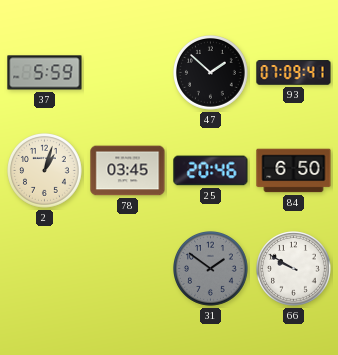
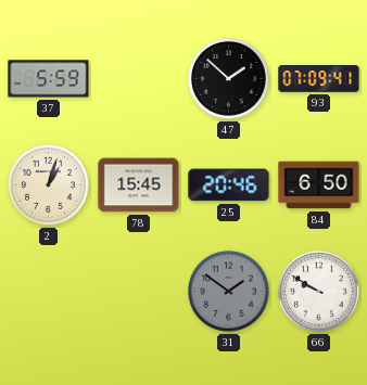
78: 03:45 -> 15:45 (139, 185)
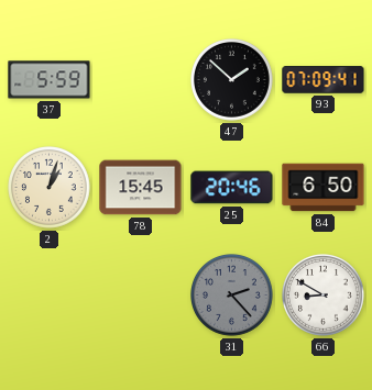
31: 1:51 -> 2:23 (232, 296)
66: 9:50 -> 8:50 (324, 296)
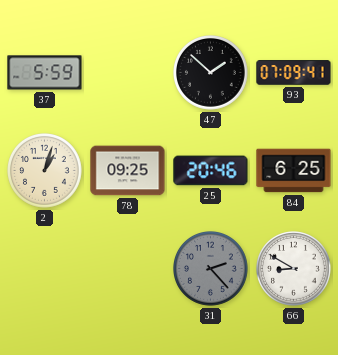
78: 15:45 -> 09:25 (128, 171)
84: 6:50 -> 6:25 (294, 171)
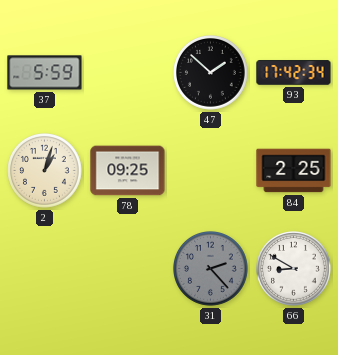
93: 07:09 -> 17:42 (294, 73)
25: 20:46 -> none (211, 171)
84: 6:25 -> 2:25 (294, 171)
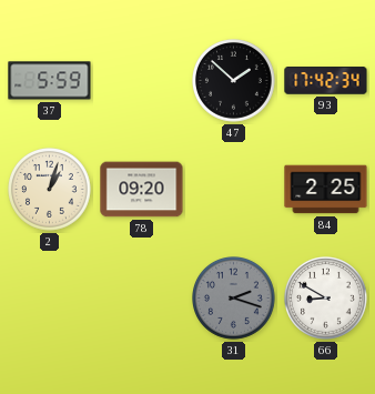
78: 09:25 -> 09:20 (142, 190)
31: 2:23 -> 2:18 (234, 299)
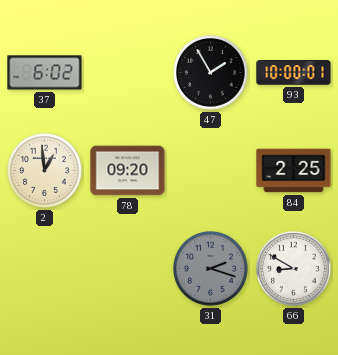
37: 5:59 -> 6:02 (45, 73)
47: 1:52 -> 1:55 (211, 73)
93: 17:42 -> 10:00 (294, 73)
2: 1:03 -> 12:59 (45, 171)
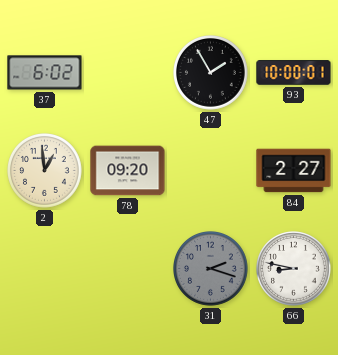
84: 2:25 -> 2:27 (294, 171)
66: 8:50 -> 8:47 (294, 269)
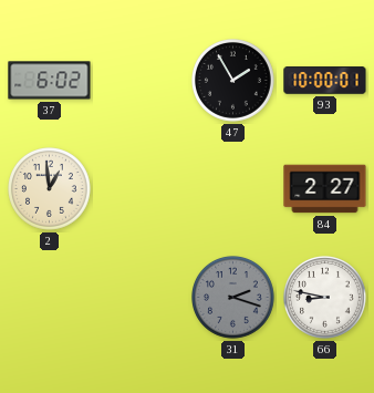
78: 09:20 -> none (128, 171)
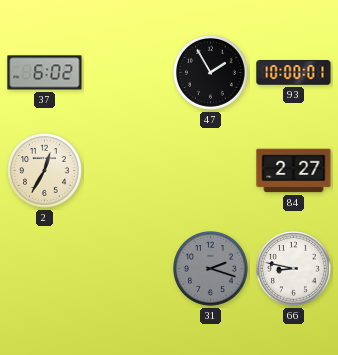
2: 12:59 -> 12:35 (45, 171)
